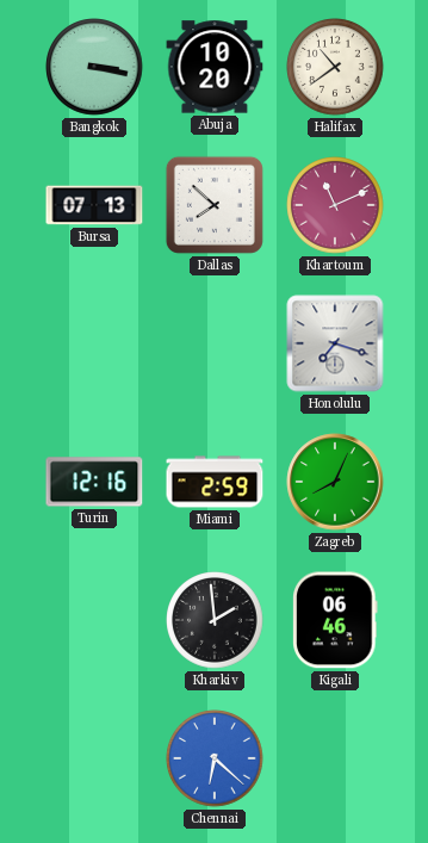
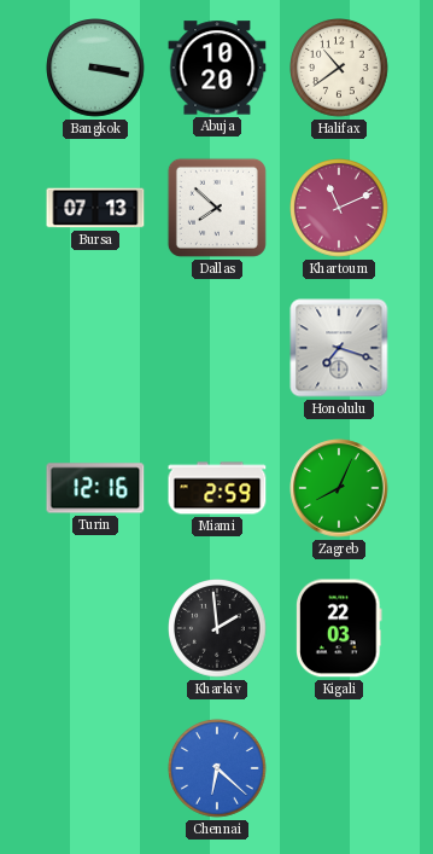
Kigali: 06:46 -> 22:03 (339, 628)
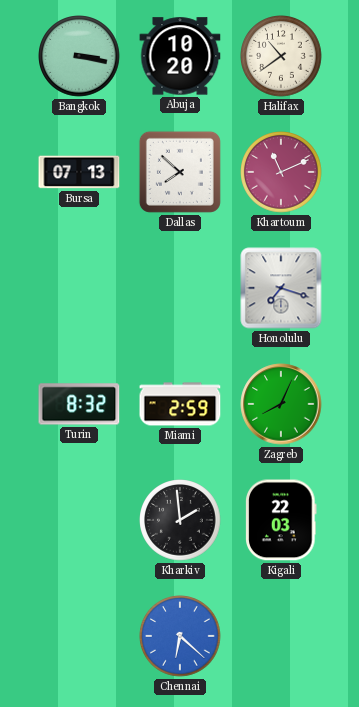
Turin: 12:16 -> 8:32 (79, 404)
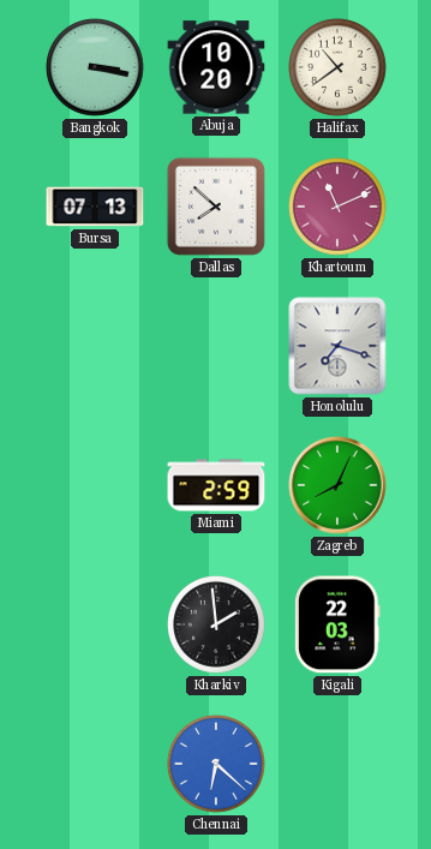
Turin: 8:32 -> none (79, 404)
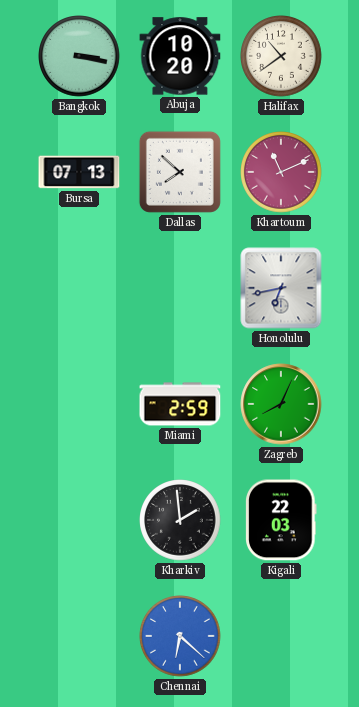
Honolulu: 7:18 -> 6:43 (281, 288)
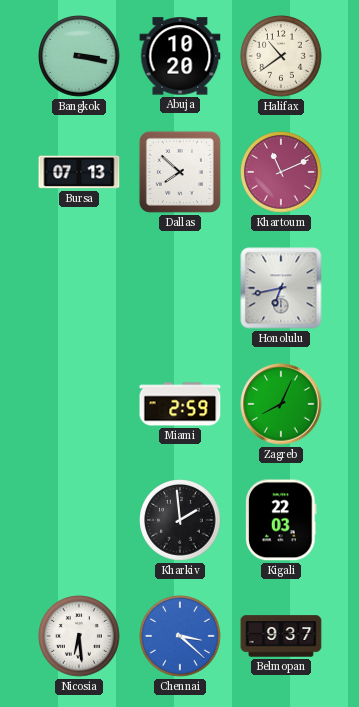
Nicosia: none -> 6:29 (79, 636)
Chennai: 6:22 -> 3:22 (180, 636)
Belmopan: none -> 9:37 (281, 636)
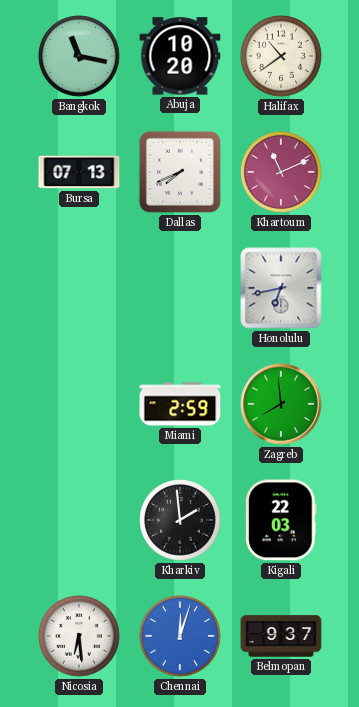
Bangkok: 3:17 -> 11:17 (79, 56)
Dallas: 7:52 -> 7:41 (180, 172)
Zagreb: 8:04 -> 7:59 (281, 404)
Chennai: 3:22 -> 12:03 (180, 636)
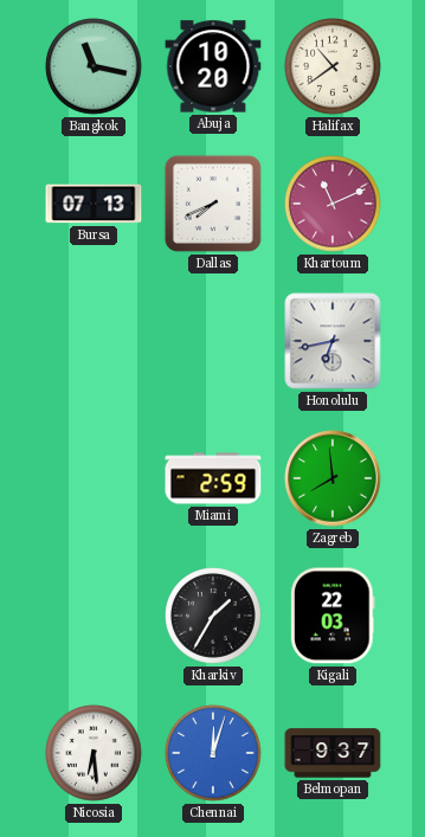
Kharkiv: 1:59 -> 1:35 (213, 616)
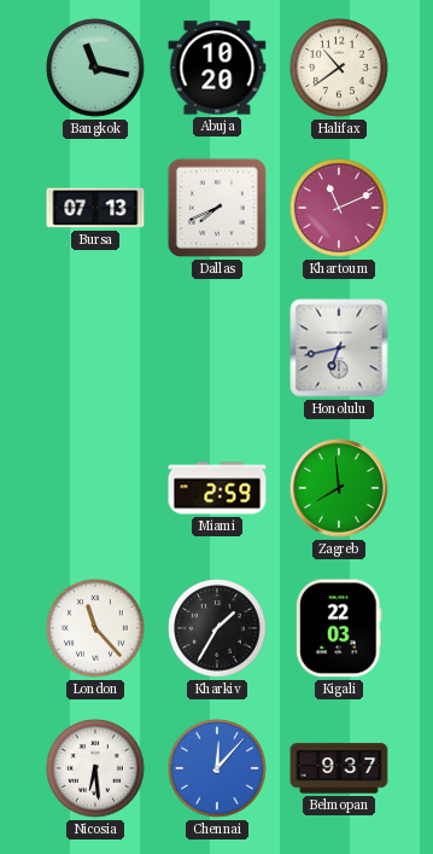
London: none -> 11:23 (95, 628)
Chennai: 12:03 -> 12:07 (217, 768)
